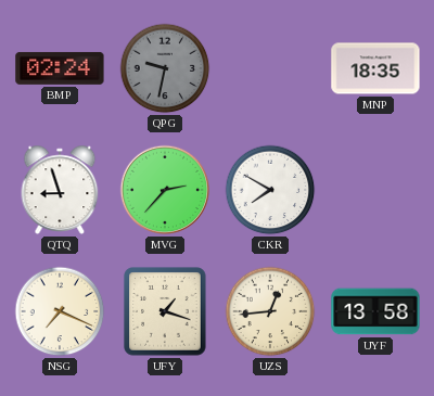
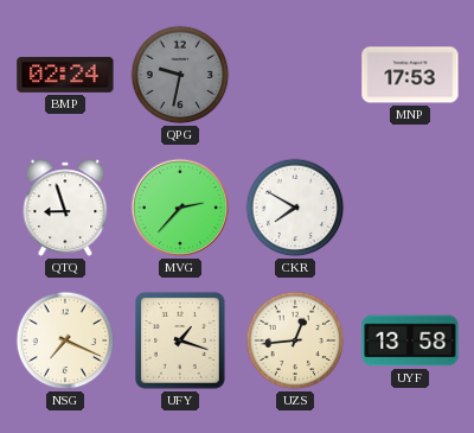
MNP: 18:35 -> 17:53 (410, 75)
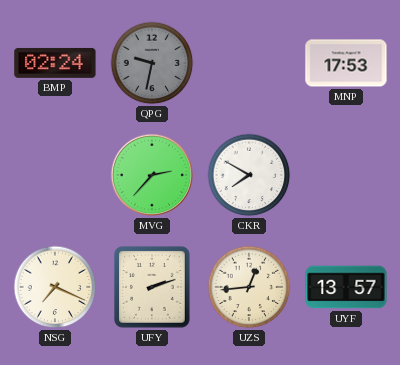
QTQ: 8:57 -> none (65, 208)
UFY: 1:18 -> 2:12 (152, 287)
UYF: 13:58 -> 13:57 (346, 287)
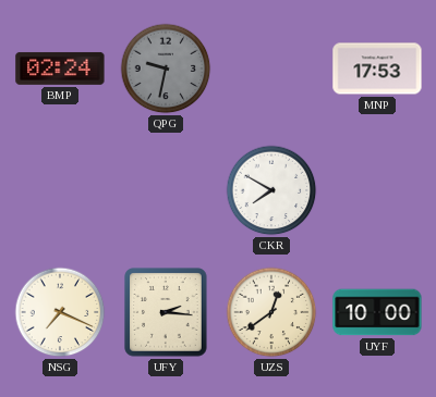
MVG: 2:37 -> none (152, 175)
UFY: 2:12 -> 2:16 (166, 312)
UZS: 12:44 -> 12:39 (271, 312)
UYF: 13:57 -> 10:00 (377, 312)
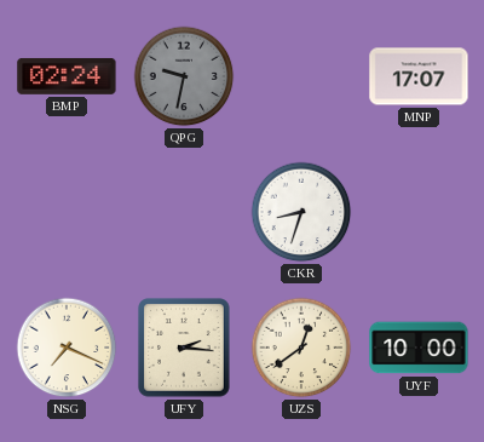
MNP: 17:53 -> 17:07 (419, 76)
CKR: 7:50 -> 8:33 (301, 212)
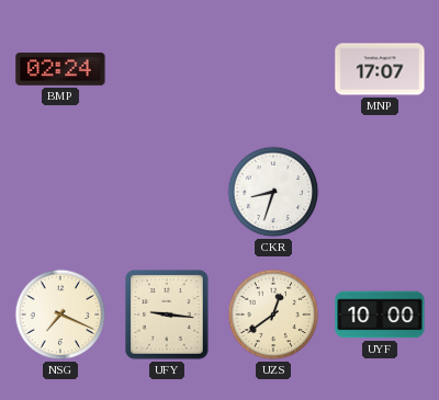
QPG: 9:32 -> none (184, 76)
UFY: 2:16 -> 9:16 (167, 315)
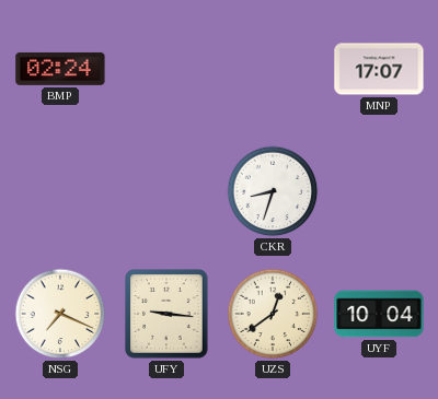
UYF: 10:00 -> 10:04 (379, 314)
